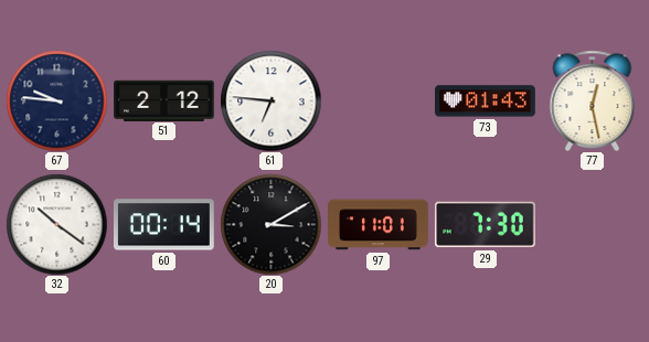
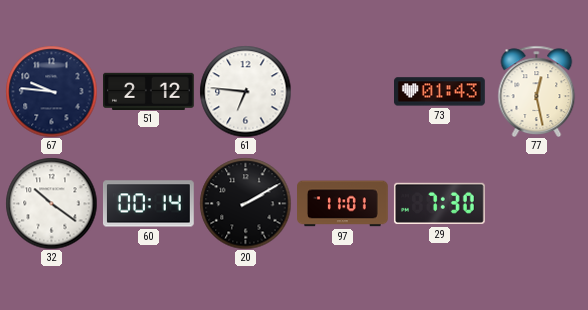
20: 3:10 -> 2:10 (245, 203)
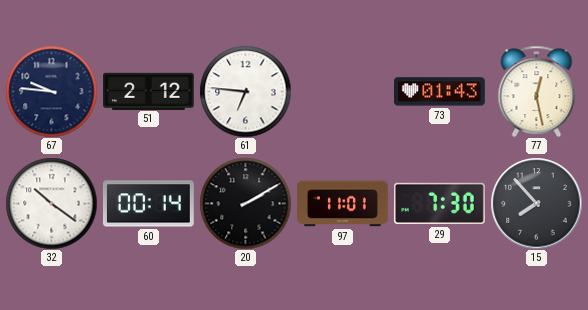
15: none -> 7:53 (536, 203)
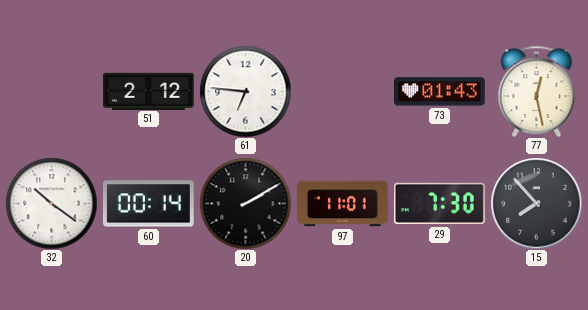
67: 9:46 -> none (51, 91)
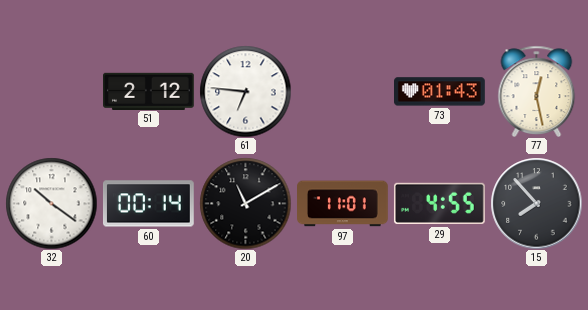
20: 2:10 -> 11:10 (245, 203)
29: 7:30 -> 4:55 (440, 204)
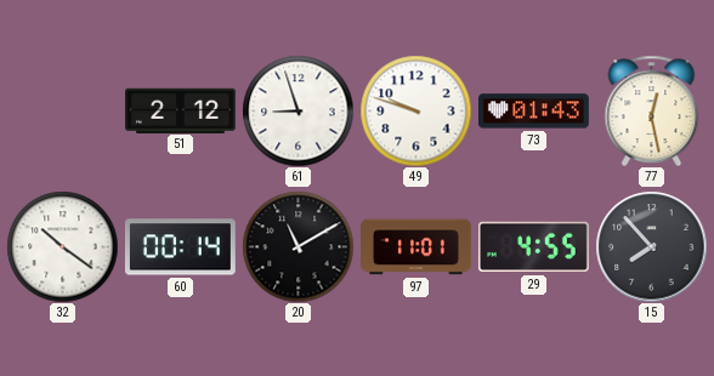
61: 6:46 -> 8:57 (297, 110)
49: none -> 9:48 (415, 110)
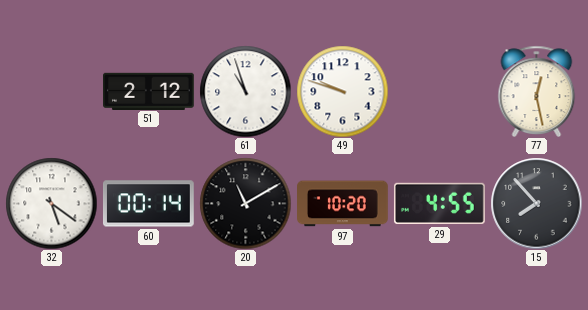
61: 8:57 -> 10:57 (245, 91)
73: 01:43 -> none (534, 112)
32: 10:21 -> 5:21 (51, 203)
97: 11:01 -> 10:20 (343, 204)
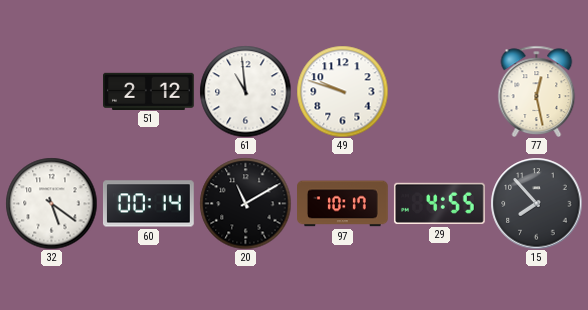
61: 10:57 -> 10:59 (245, 91)
97: 10:20 -> 10:17 (343, 204)
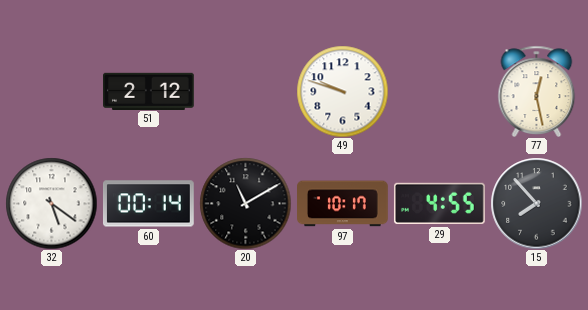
61: 10:59 -> none (245, 91)
